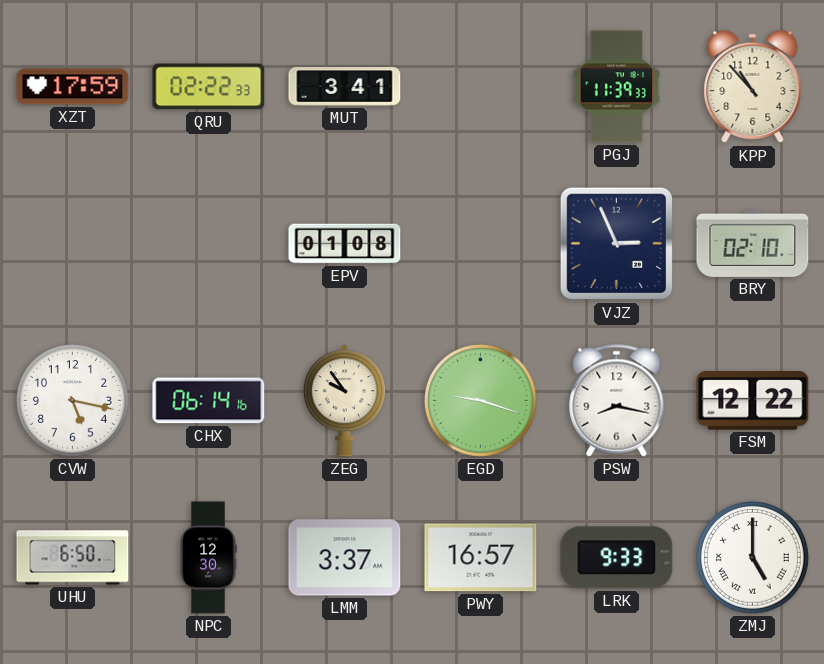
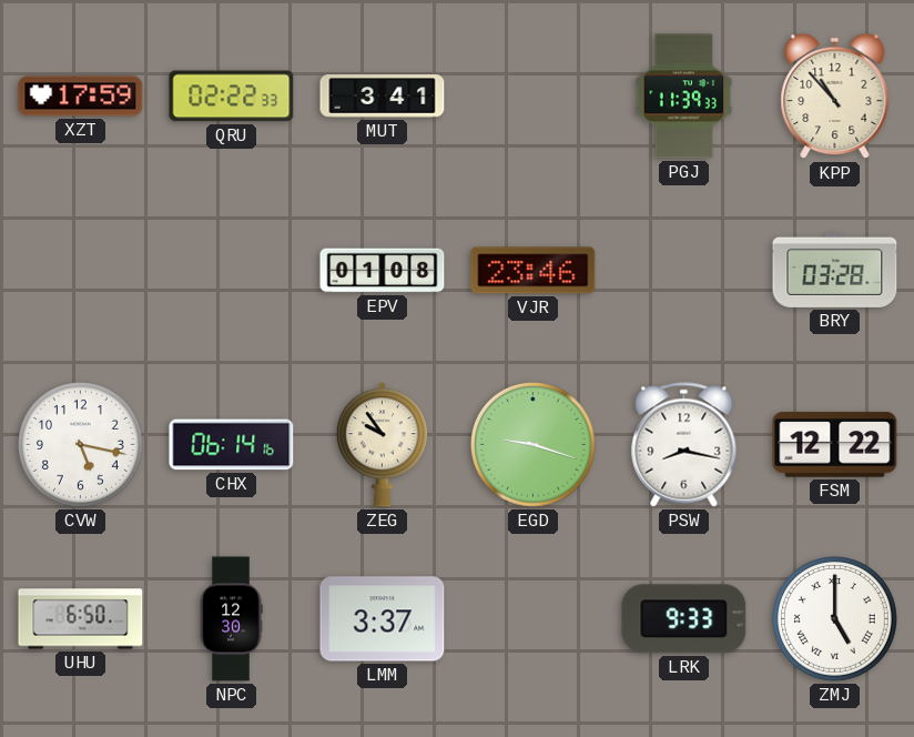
VJR: none -> 23:46 (534, 271)
VJZ: 2:56 -> none (617, 244)
BRY: 02:10 -> 03:28 (835, 270)
PWY: 16:57 -> none (481, 558)
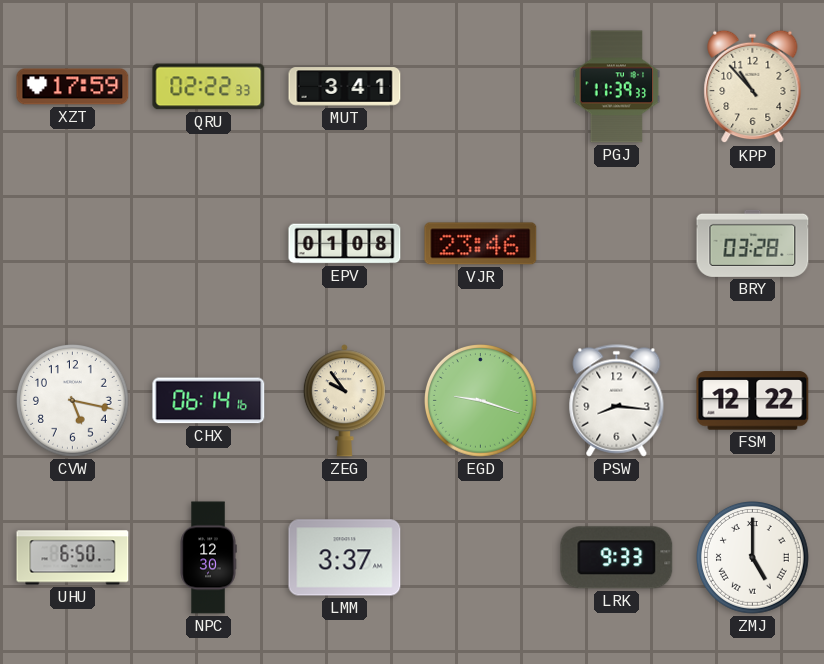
PSW: 8:17 -> 8:16 (617, 401)
